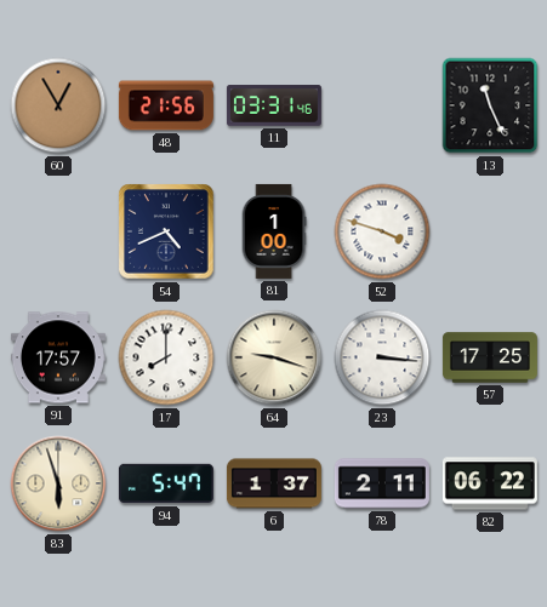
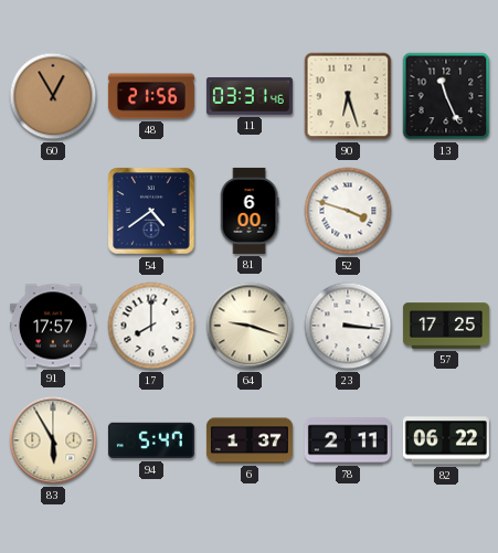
90: none -> 6:27 (348, 96)
54: 4:41 -> 4:39 (151, 211)
81: 1:00 -> 6:00 (250, 211)
83: 5:57 -> 5:55 (53, 440)
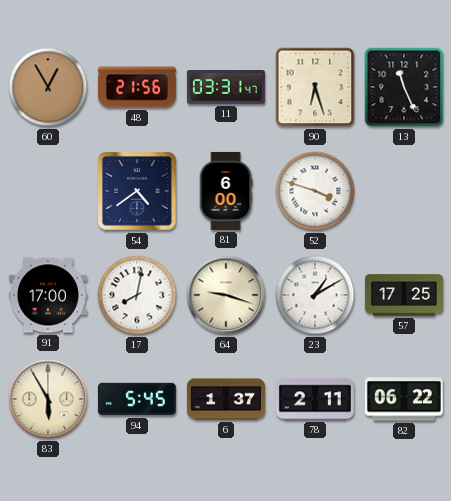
11: 03:31:46 -> 03:31:47 (226, 87)
91: 17:57 -> 17:00 (48, 295)
17: 8:00 -> 8:02 (137, 295)
23: 3:16 -> 1:10 (315, 295)
94: 5:47 -> 5:45 (137, 399)
